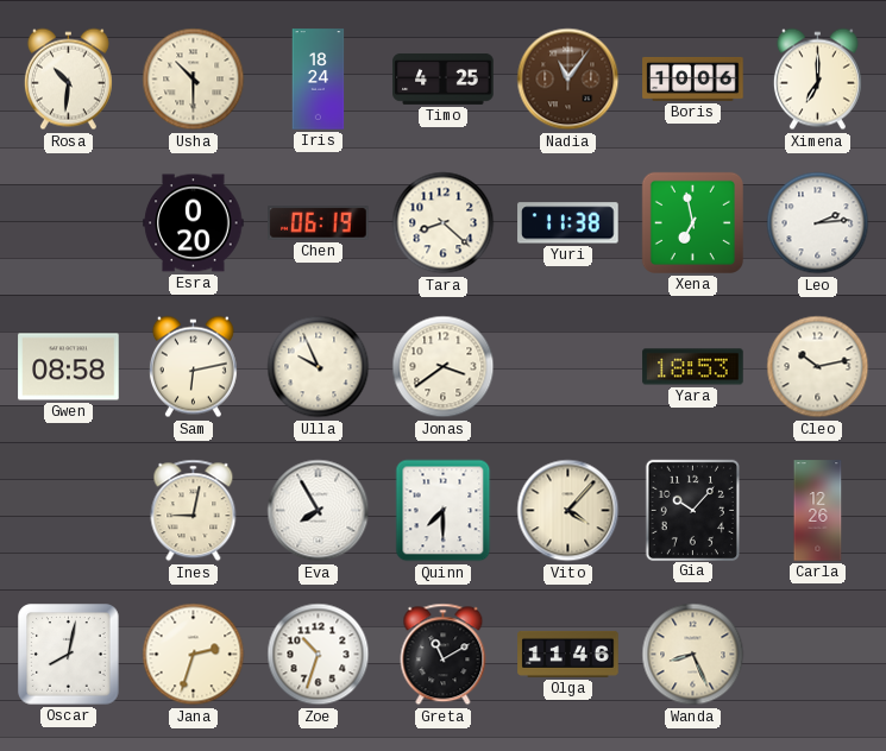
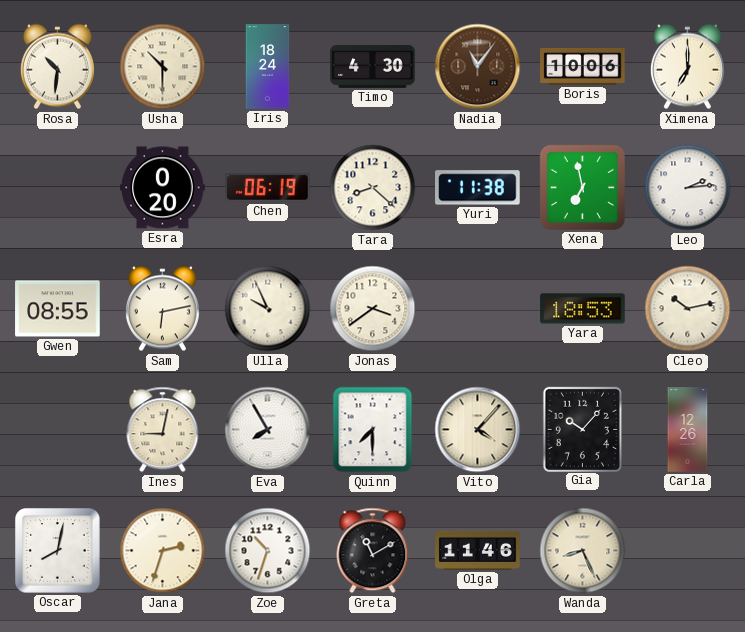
Timo: 4:25 -> 4:30 (373, 66)
Gwen: 08:58 -> 08:55 (58, 309)
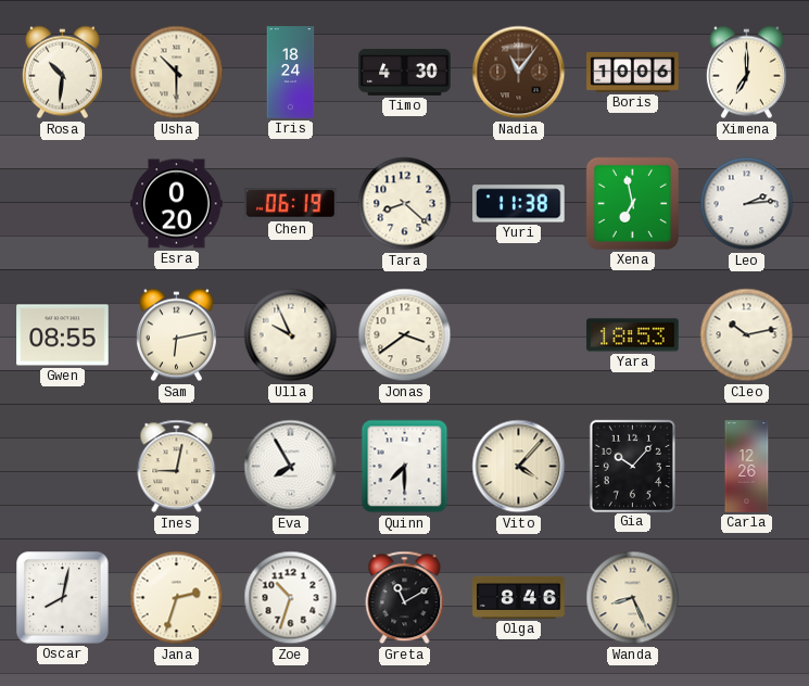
Olga: 11:46 -> 8:46 (519, 597)
